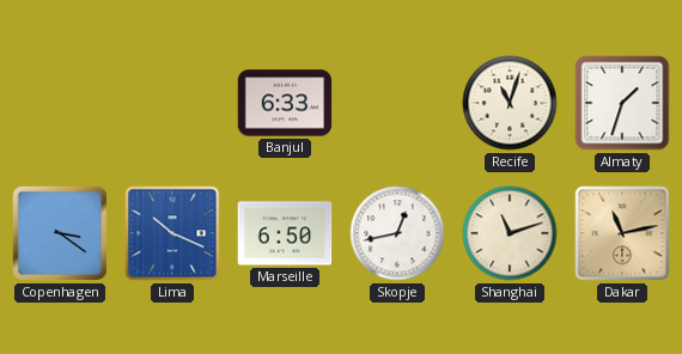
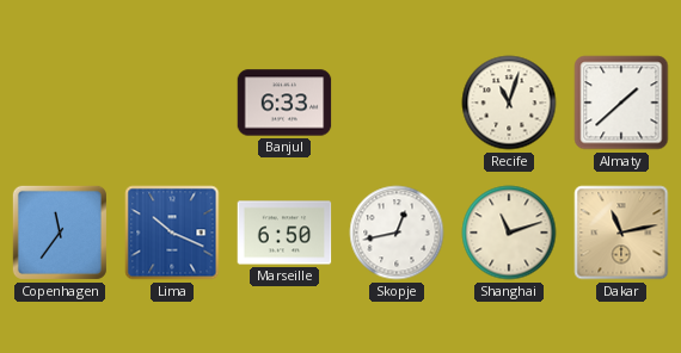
Almaty: 1:33 -> 1:38 (621, 103)
Copenhagen: 3:21 -> 11:36 (60, 233)
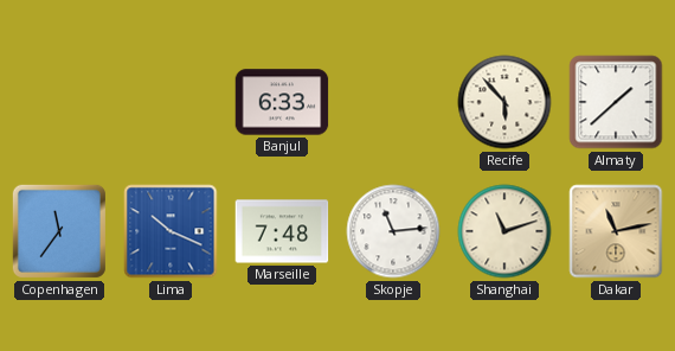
Recife: 11:03 -> 5:53 (504, 102)
Marseille: 6:50 -> 7:48 (282, 231)
Skopje: 12:43 -> 11:14 (393, 231)
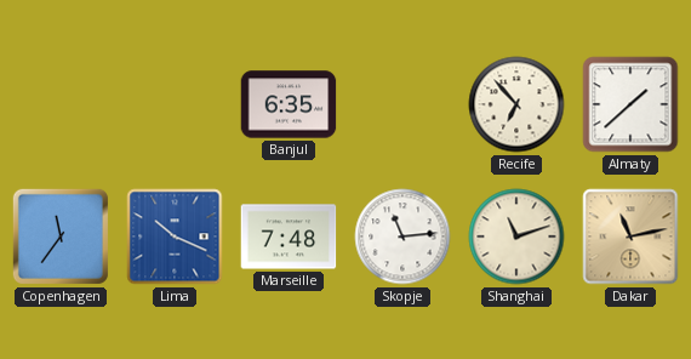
Banjul: 6:33 -> 6:35 (289, 104)
Recife: 5:53 -> 6:53 (516, 104)
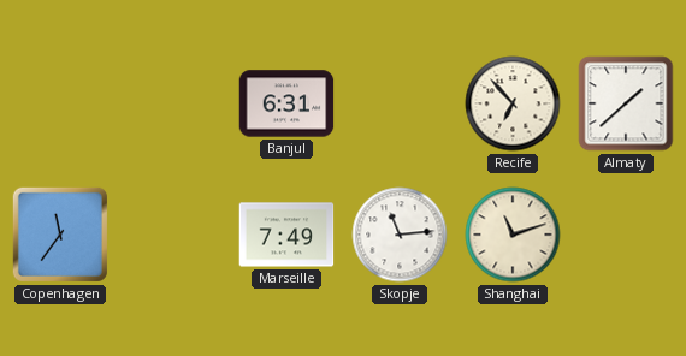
Banjul: 6:35 -> 6:31 (286, 103)
Lima: 10:19 -> none (175, 237)
Marseille: 7:48 -> 7:49 (286, 235)
Dakar: 11:13 -> none (630, 237)
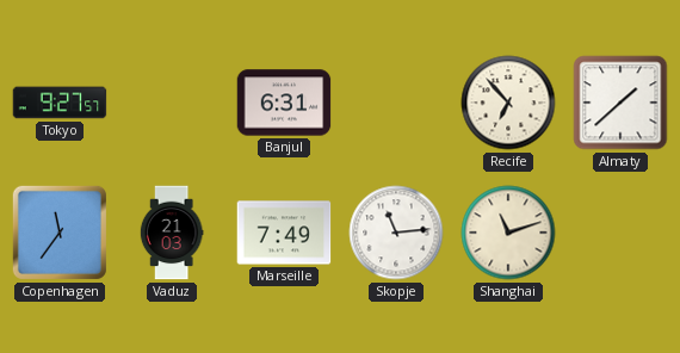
Tokyo: none -> 9:27 (60, 103)
Vaduz: none -> 21:03 (172, 233)
